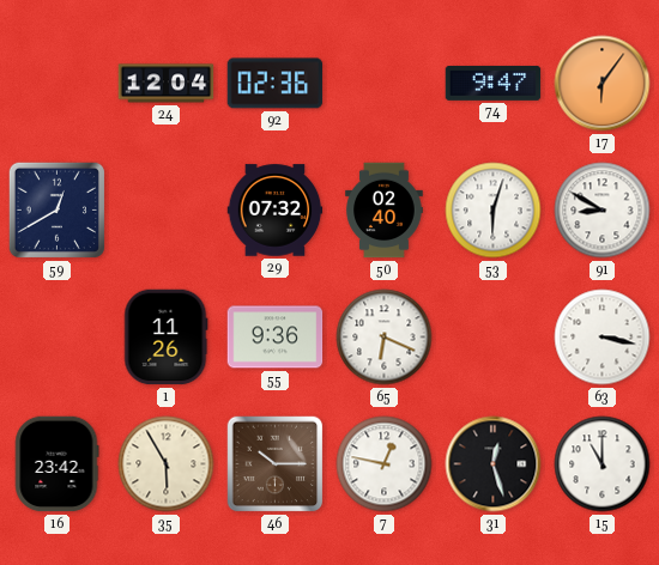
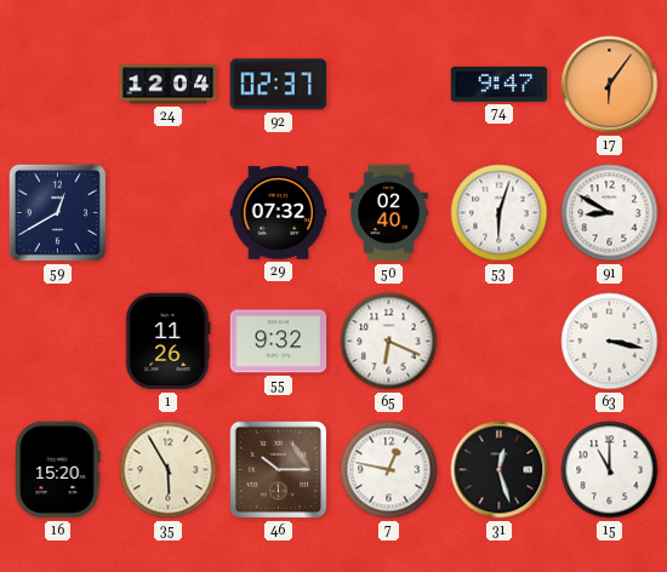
92: 02:36 -> 02:37 (279, 85)
55: 9:36 -> 9:32 (279, 342)
16: 23:42 -> 15:20 (58, 470)
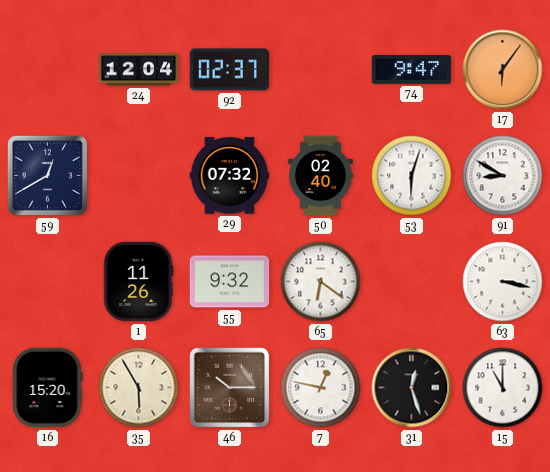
65: 6:19 -> 6:21 (321, 282)
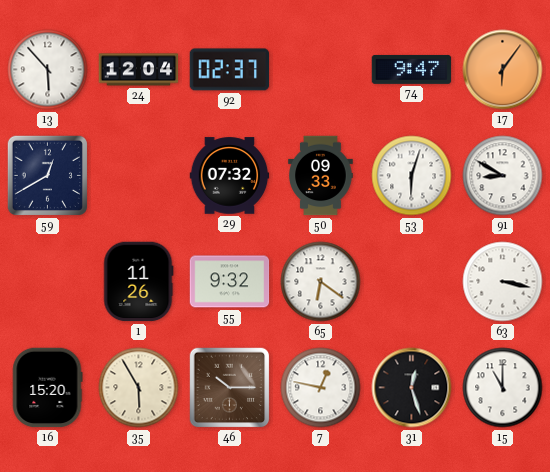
13: none -> 5:53 (48, 70)
50: 02:40 -> 09:33 (321, 176)
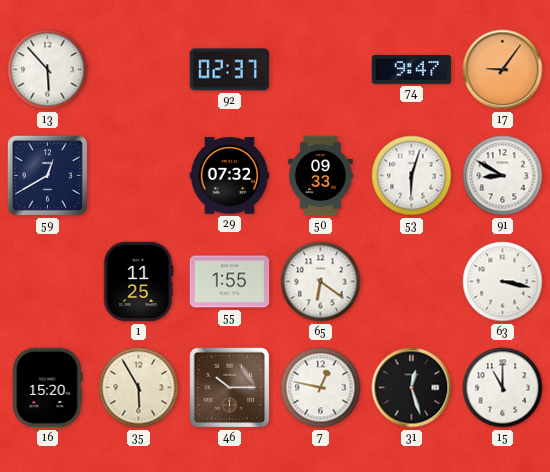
24: 12:04 -> none (139, 70)
17: 6:06 -> 9:06 (503, 70)
1: 11:26 -> 11:25 (138, 282)
55: 9:32 -> 1:55 (230, 282)
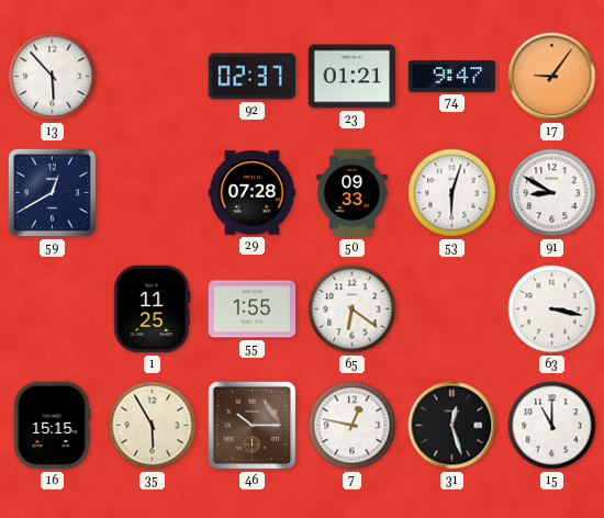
23: none -> 01:21 (353, 77)
29: 07:32 -> 07:28 (253, 193)
16: 15:20 -> 15:15 (53, 426)
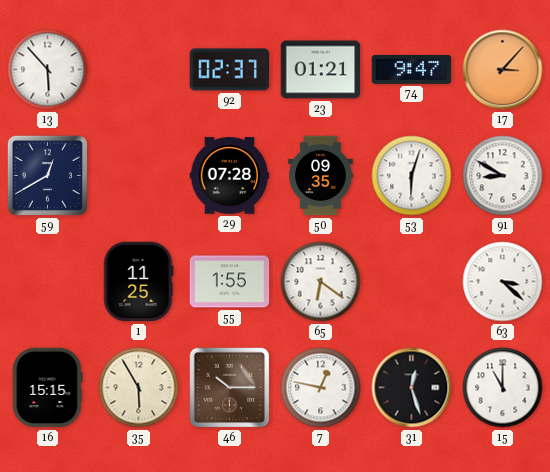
17: 9:06 -> 3:07 (503, 70)
50: 09:33 -> 09:35 (321, 176)
63: 3:17 -> 3:22 (503, 282)
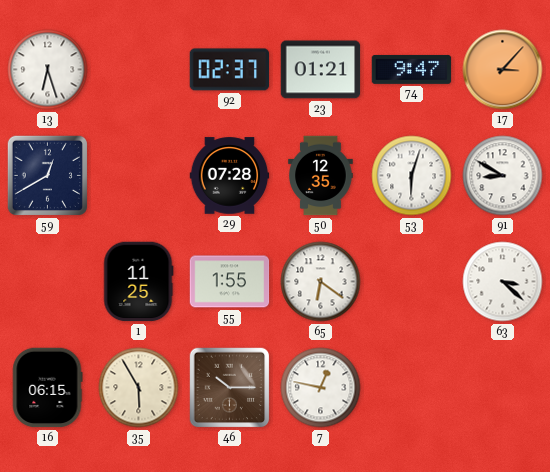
13: 5:53 -> 6:27 (48, 70)
50: 09:35 -> 12:35 (321, 176)
16: 15:15 -> 06:15 (48, 388)
31: 12:27 -> none (412, 388)
15: 11:00 -> none (503, 388)
